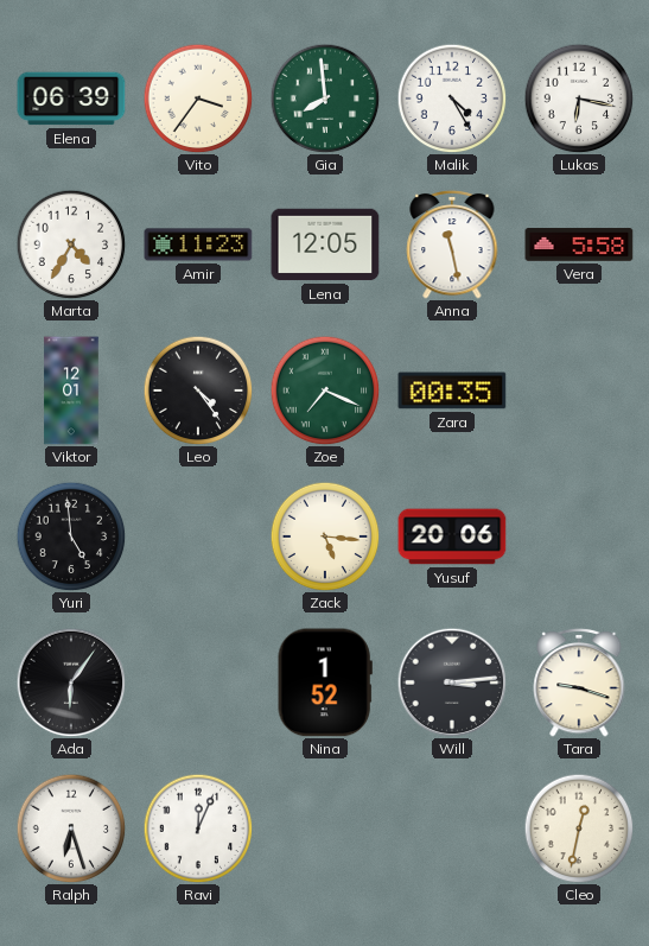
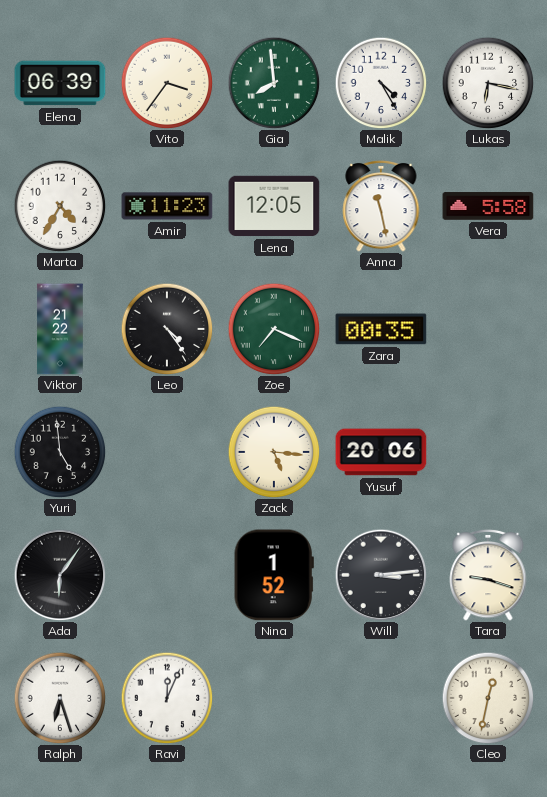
Viktor: 12:01 -> 21:22 (60, 329)
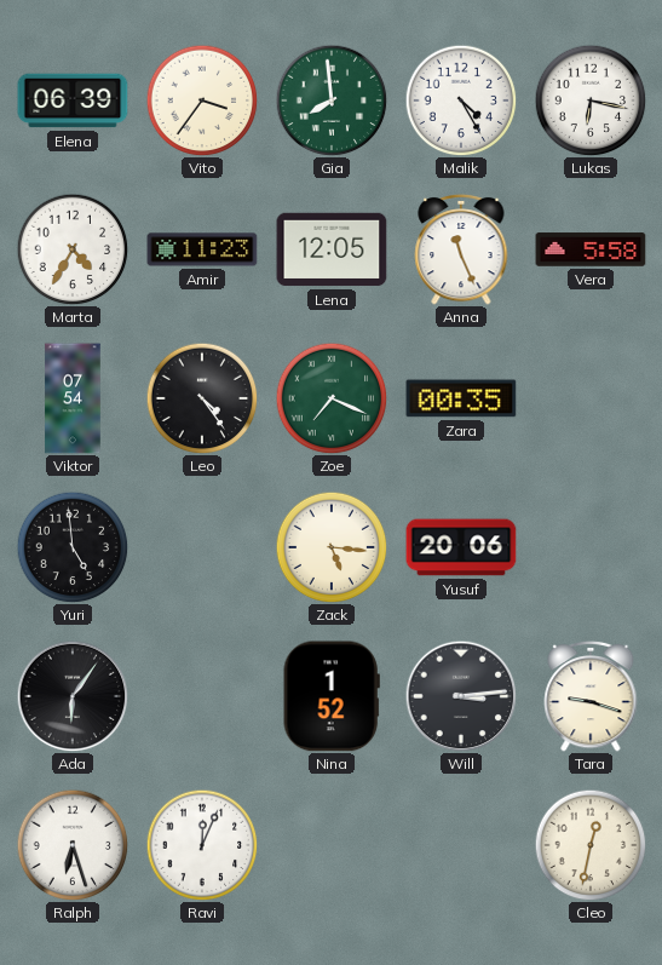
Anna: 11:28 -> 11:26 (461, 249)
Viktor: 21:22 -> 07:54 (73, 398)
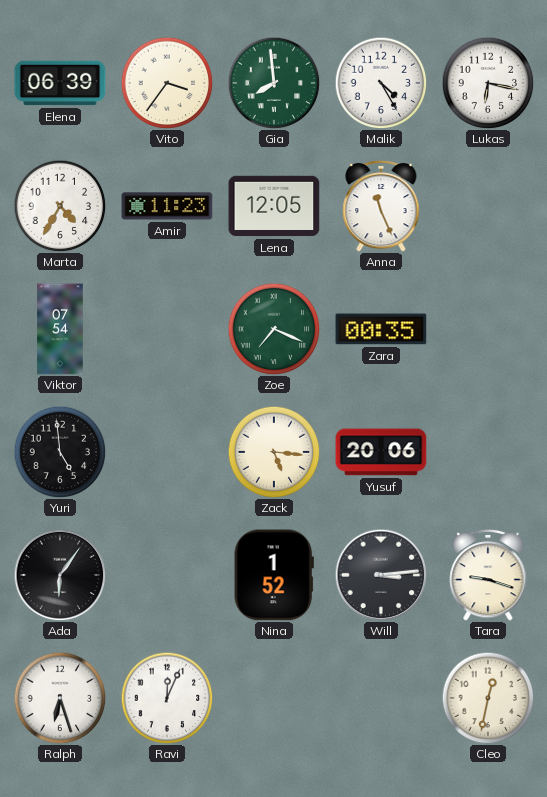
Vera: 5:58 -> none (591, 249)
Leo: 4:24 -> none (202, 398)
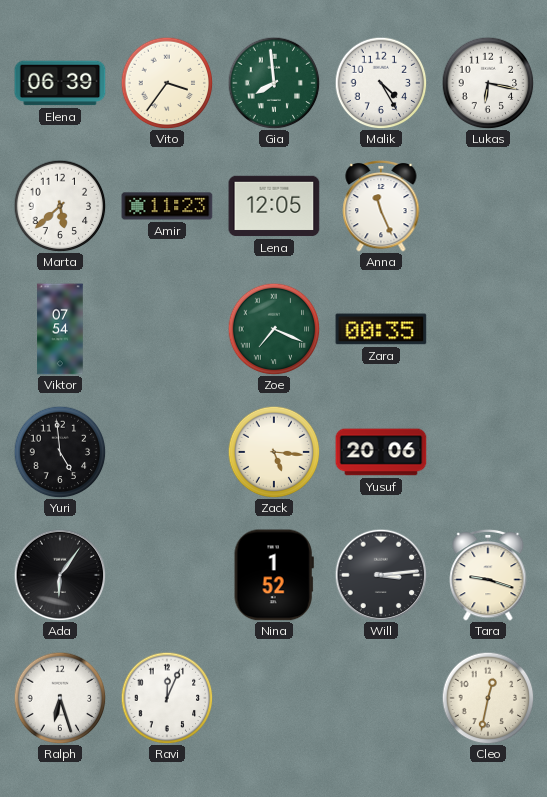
Marta: 4:35 -> 5:38 (60, 206)
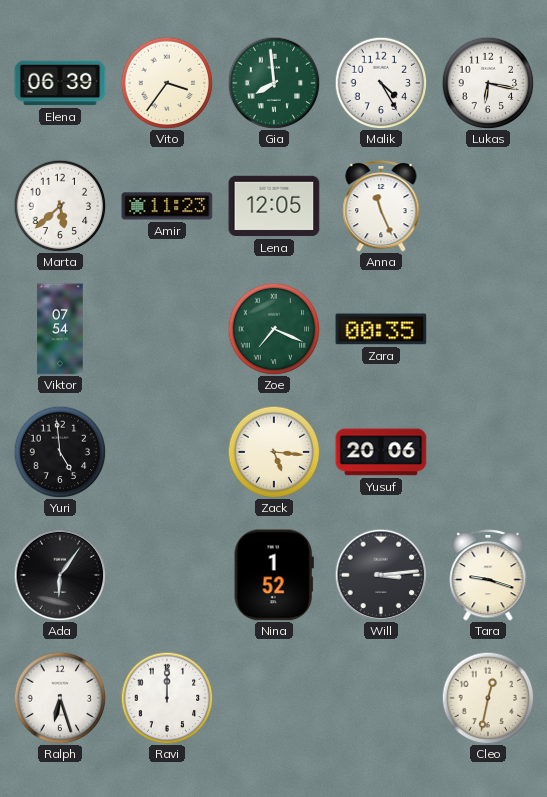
Ravi: 12:04 -> 12:00 (167, 698)
